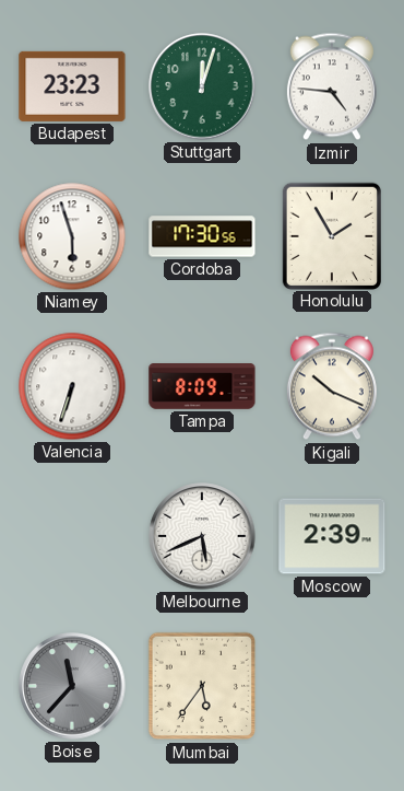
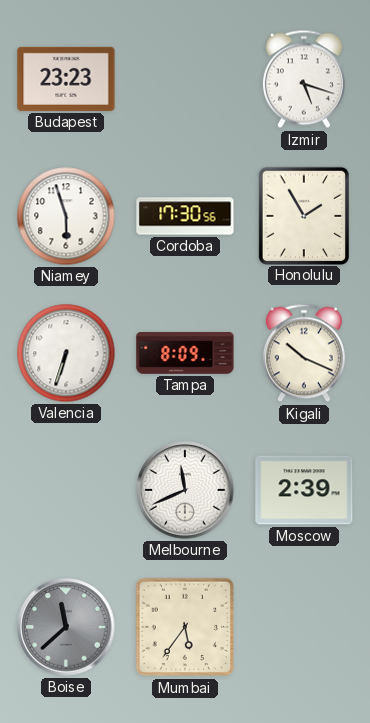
Stuttgart: 12:03 -> none (202, 86)
Izmir: 4:46 -> 5:18 (304, 79)
Melbourne: 5:41 -> 11:41 (185, 490)
Boise: 11:37 -> 11:38 (66, 627)
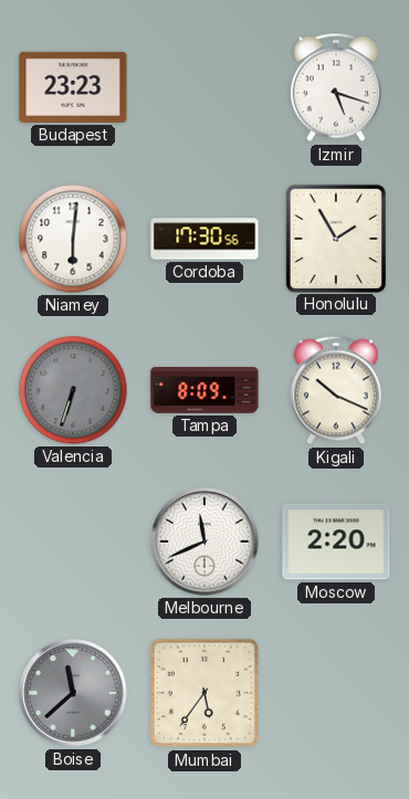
Niamey: 5:57 -> 6:01 (73, 239)
Valencia dial: white -> grey (73, 390)
Moscow: 2:39 -> 2:20 (336, 542)
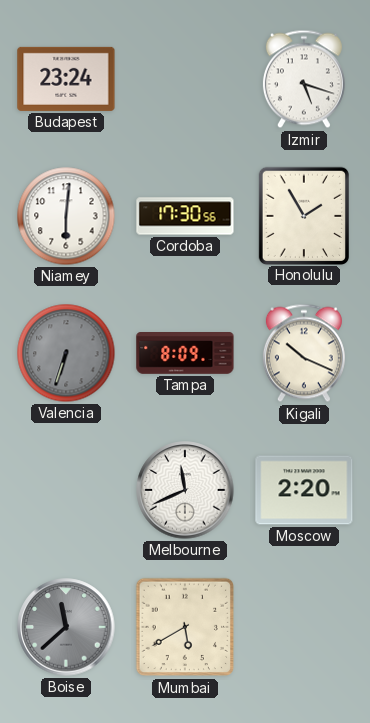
Budapest: 23:23 -> 23:24 (66, 79)
Mumbai: 5:36 -> 5:40 (185, 627)
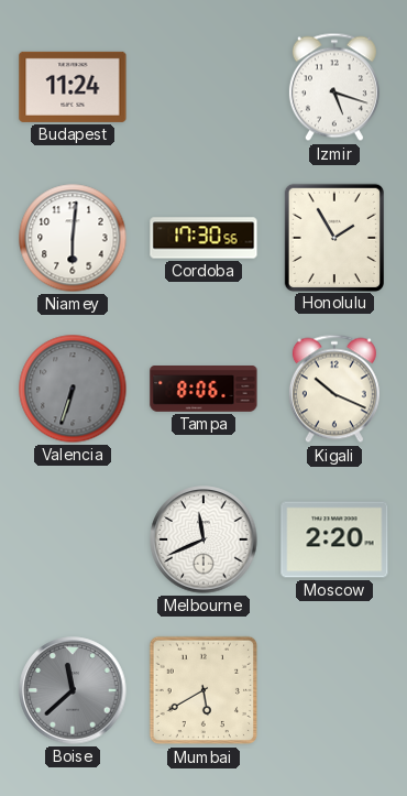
Budapest: 23:24 -> 11:24 (73, 87)
Tampa: 8:09 -> 8:06 (204, 390)
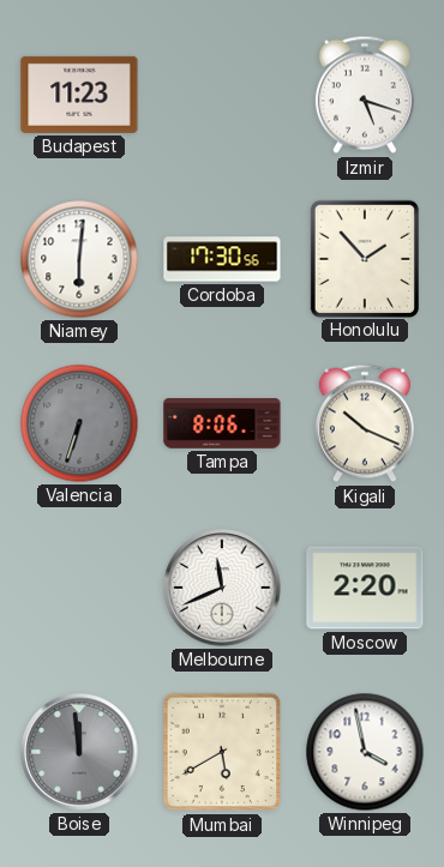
Budapest: 11:24 -> 11:23 (79, 95)
Honolulu: 1:55 -> 1:53 (364, 258)
Boise: 11:38 -> 11:59 (79, 752)
Winnipeg: none -> 3:58 (365, 752)
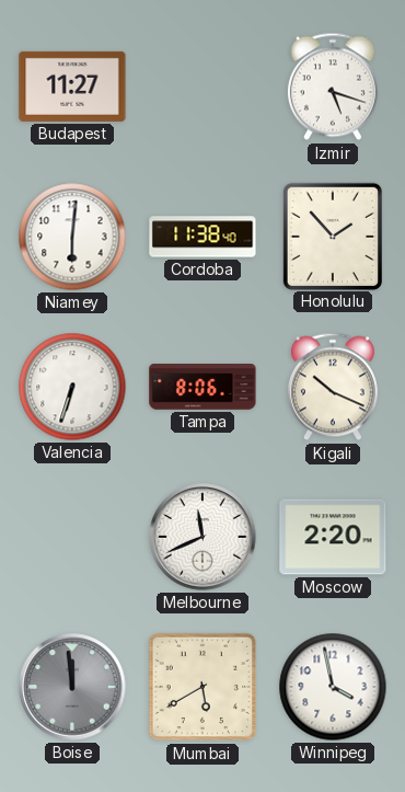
Budapest: 11:23 -> 11:27 (72, 87)
Cordoba: 17:30 -> 11:38 (202, 237)
Valencia dial: grey -> white (72, 387)
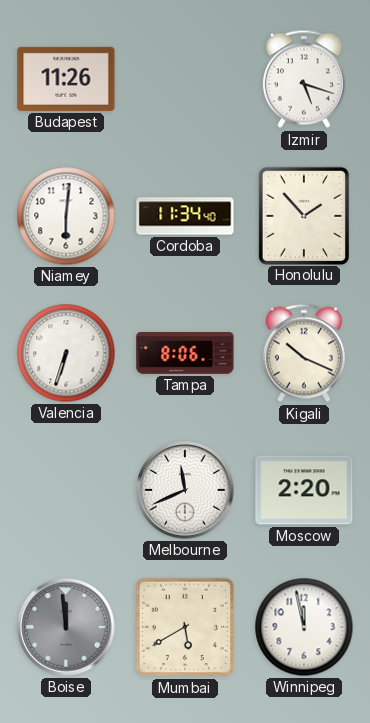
Budapest: 11:27 -> 11:26 (66, 79)
Cordoba: 11:38 -> 11:34 (185, 216)
Winnipeg: 3:58 -> 11:58 (304, 627)
